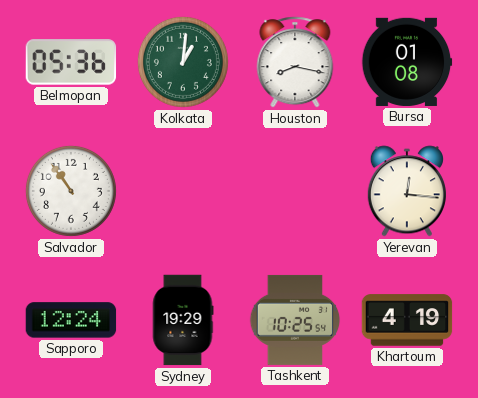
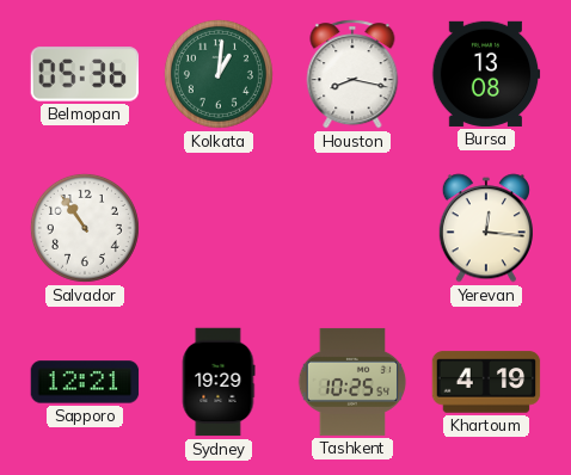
Bursa: 01:08 -> 13:08 (486, 74)
Sapporo: 12:24 -> 12:21 (85, 382)
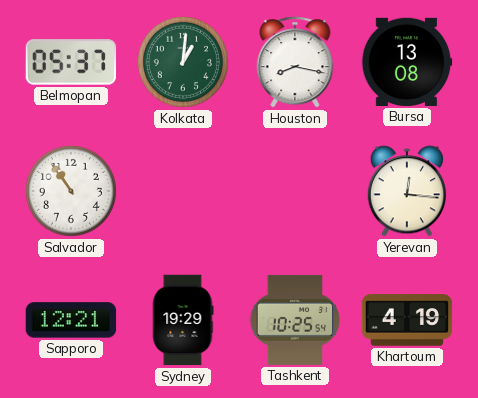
Belmopan: 05:36 -> 05:37 (71, 62)
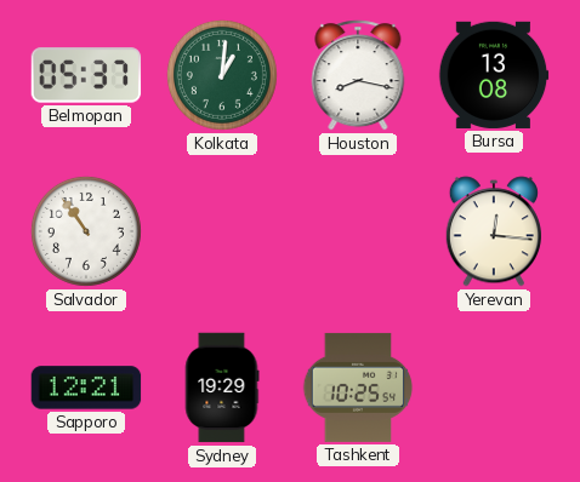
Khartoum: 4:19 -> none (407, 320)
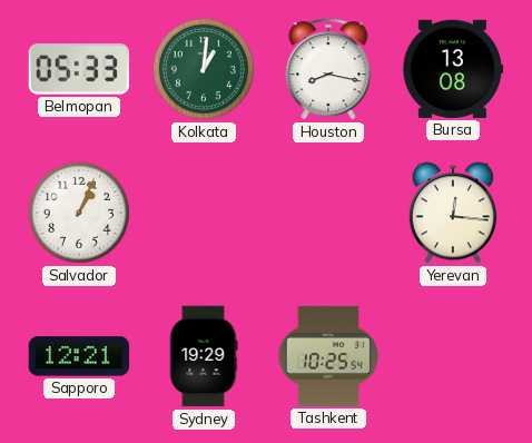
Belmopan: 05:37 -> 05:33 (79, 69)
Salvador: 10:54 -> 1:04 (79, 213)
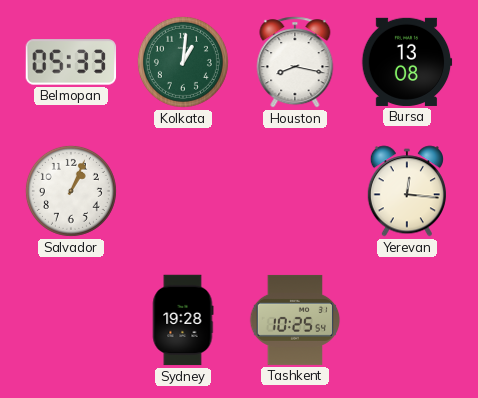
Sapporo: 12:21 -> none (79, 356)
Sydney: 19:29 -> 19:28 (183, 320)
